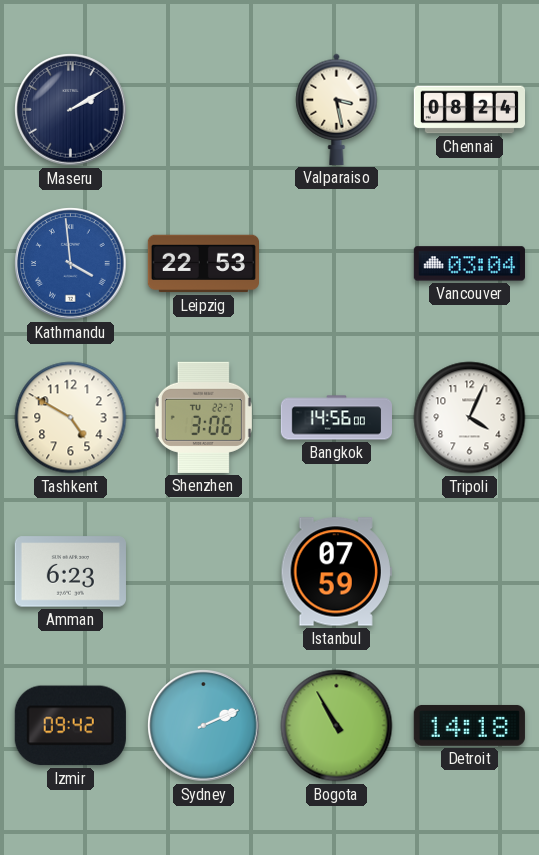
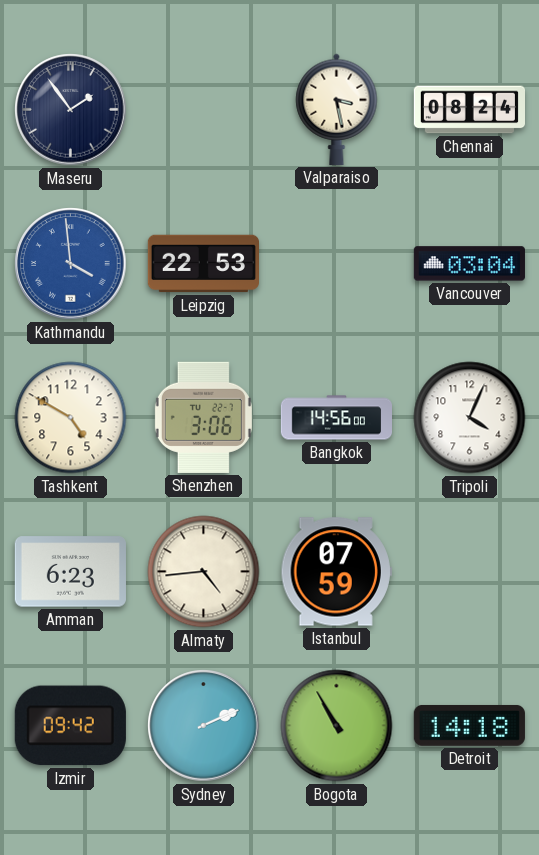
Maseru: 2:10 -> 1:54 (71, 110)
Almaty: none -> 4:44 (204, 572)
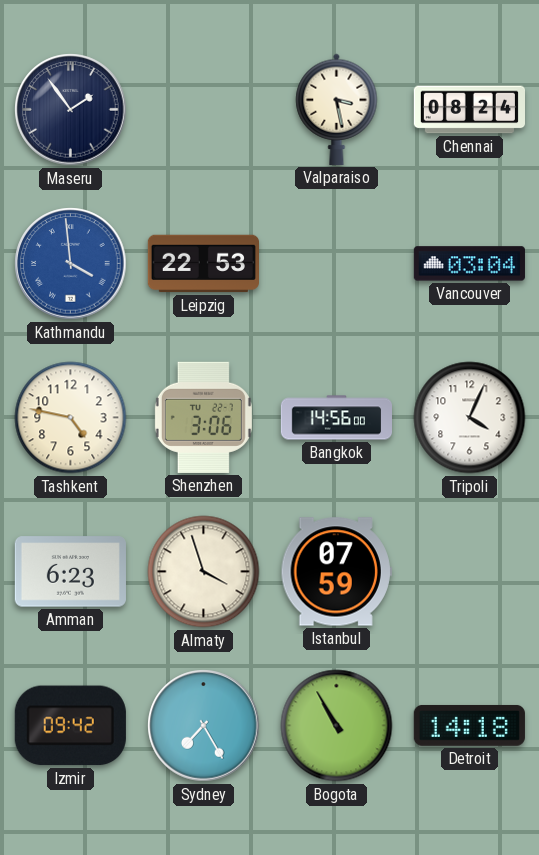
Tashkent: 4:50 -> 4:47 (71, 418)
Almaty: 4:44 -> 3:57 (204, 572)
Sydney: 2:11 -> 7:25 (204, 726)
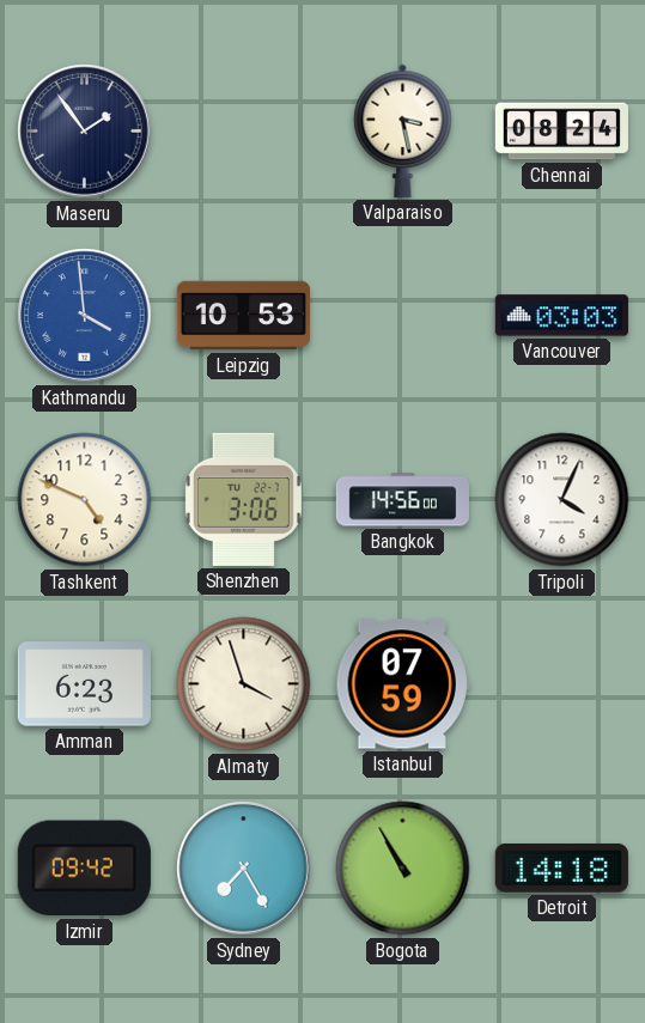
Leipzig: 22:53 -> 10:53 (243, 316)
Vancouver: 03:04 -> 03:03 (561, 316)
Tashkent: 4:47 -> 4:49 (85, 500)
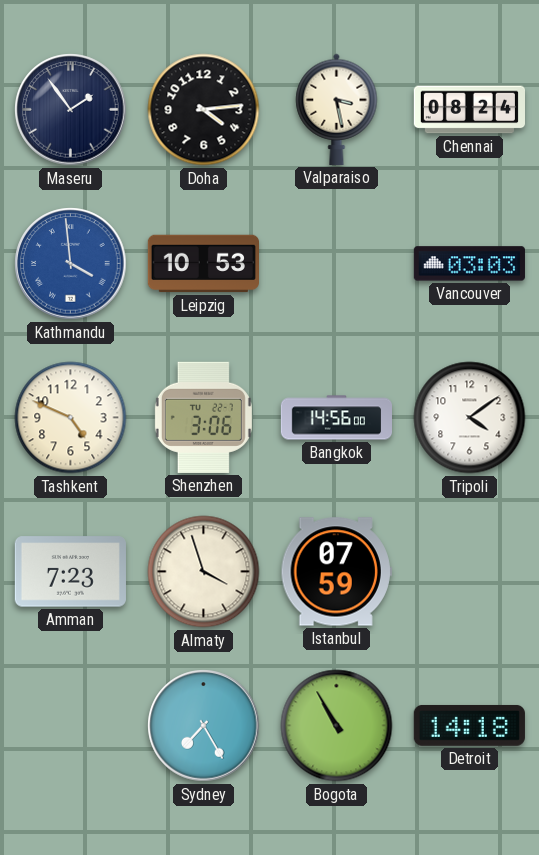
Doha: none -> 4:14 (204, 110)
Tripoli: 4:04 -> 4:09 (470, 418)
Amman: 6:23 -> 7:23 (70, 572)
Izmir: 09:42 -> none (84, 869)
